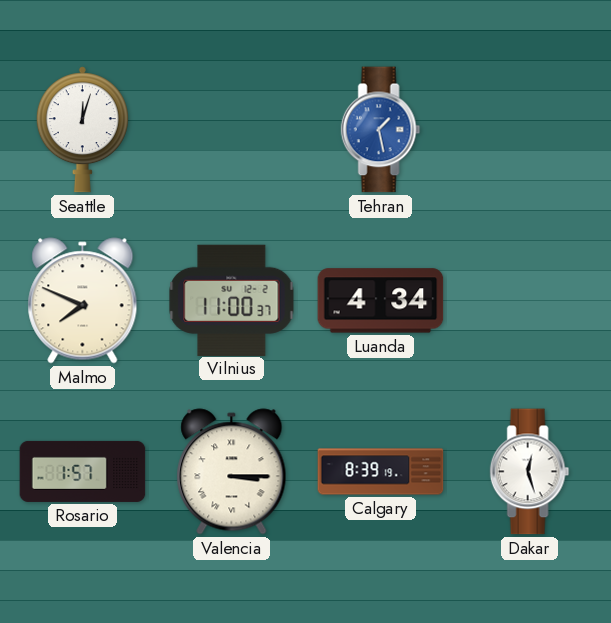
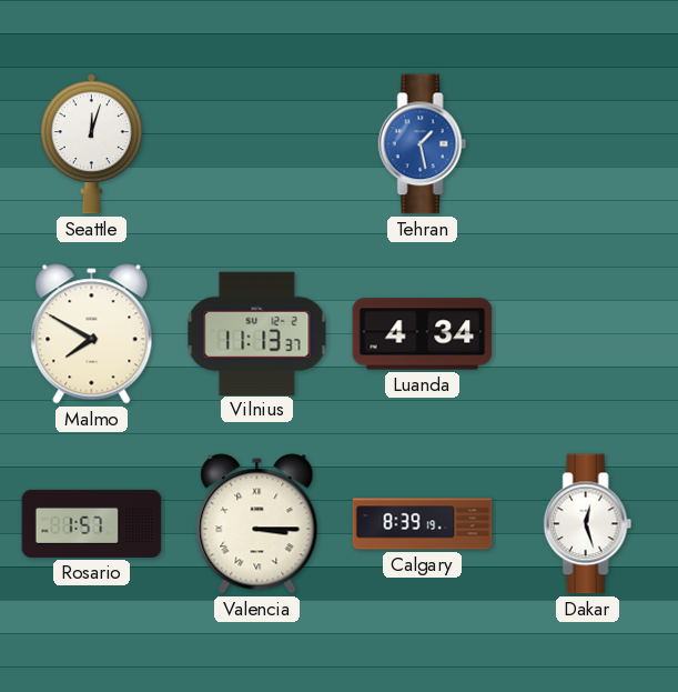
Malmo: 7:49 -> 7:50 (92, 334)
Vilnius: 11:00 -> 11:13 (257, 333)
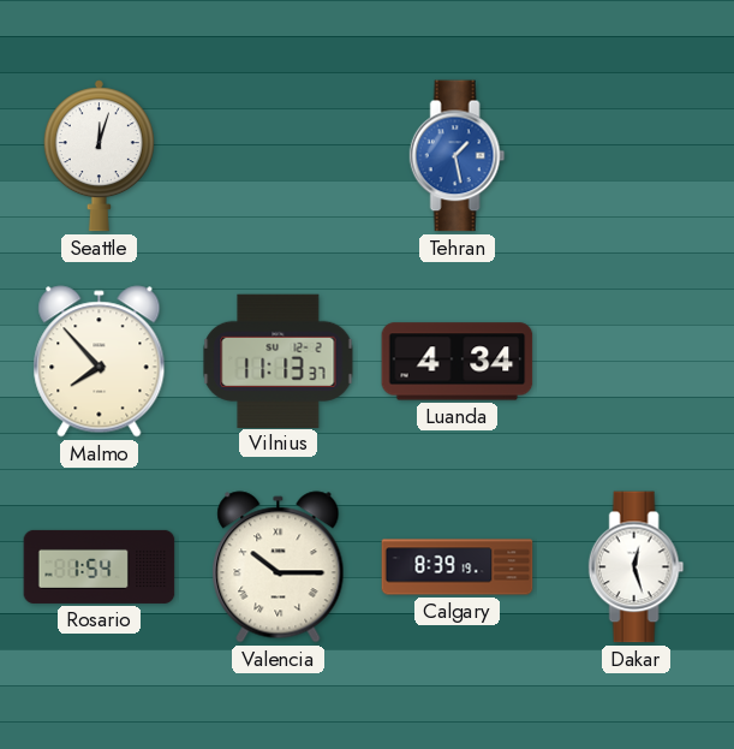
Malmo: 7:50 -> 7:53 (100, 362)
Rosario: 1:57 -> 1:54 (100, 566)
Valencia: 3:15 -> 10:15 (279, 567)
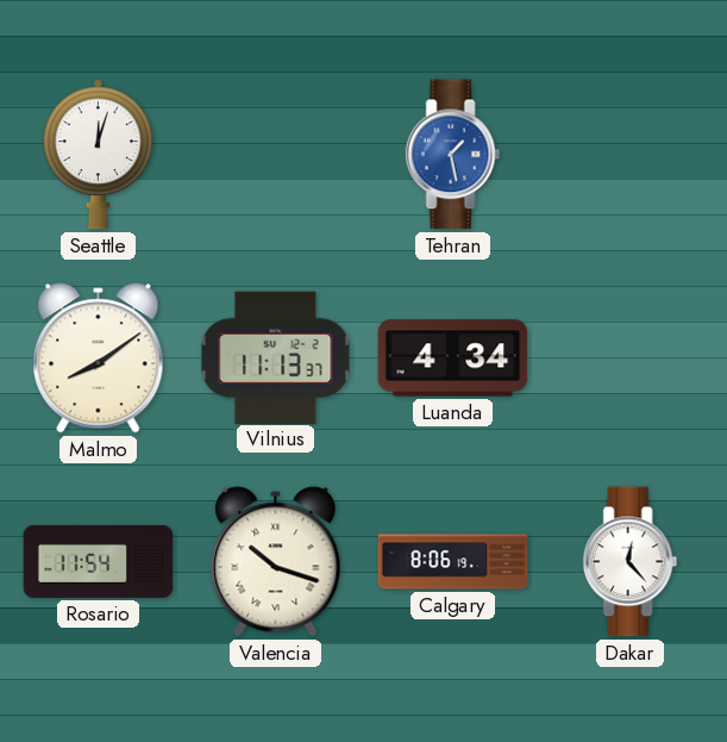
Malmo: 7:53 -> 8:09 (99, 358)
Rosario: 1:54 -> 11:54 (99, 561)
Valencia: 10:15 -> 10:18 (276, 562)
Calgary: 8:39 -> 8:06 (453, 562)
Dakar: 12:27 -> 12:23 (631, 562)
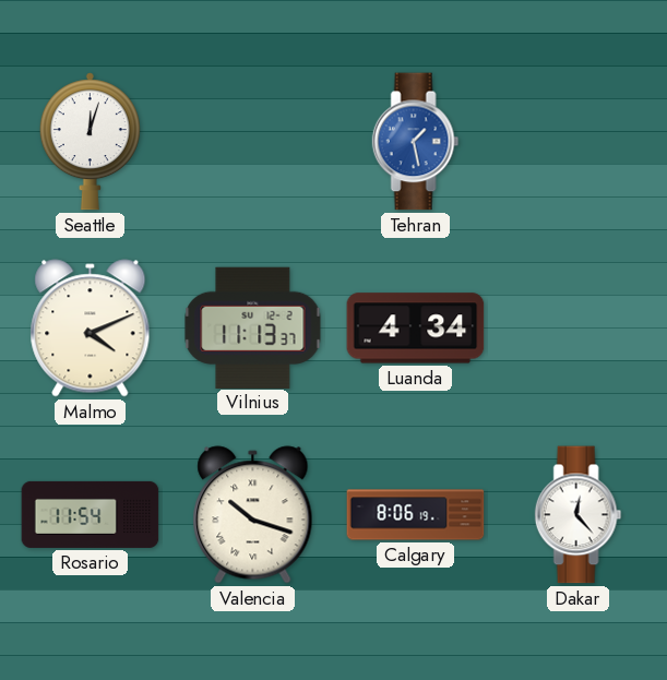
Malmo: 8:09 -> 4:11 (91, 329)
